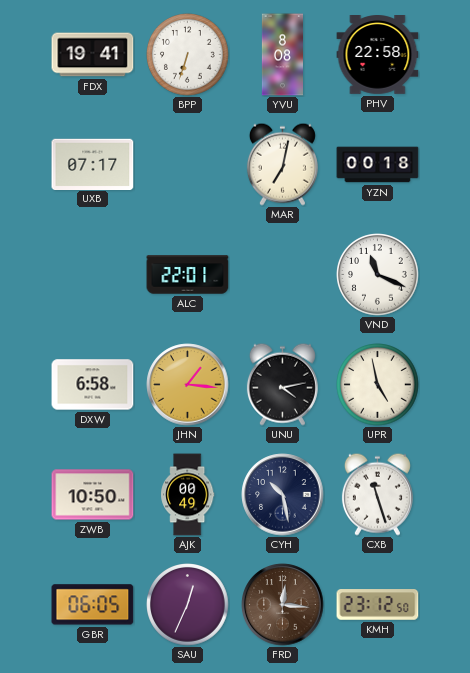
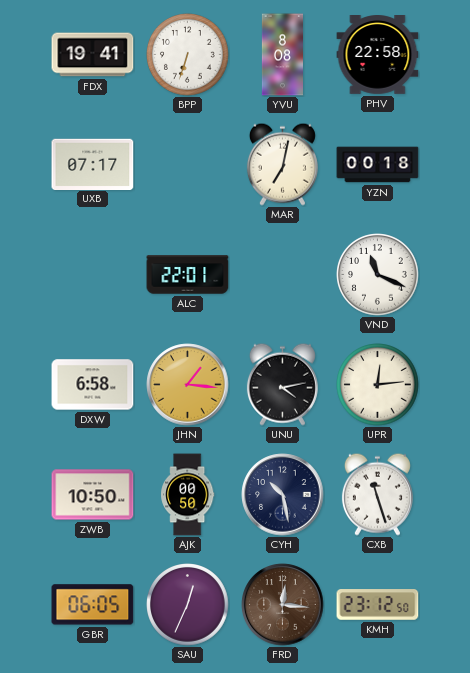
UPR: 4:58 -> 12:14 (378, 385)
AJK: 00:49 -> 00:50 (188, 495)
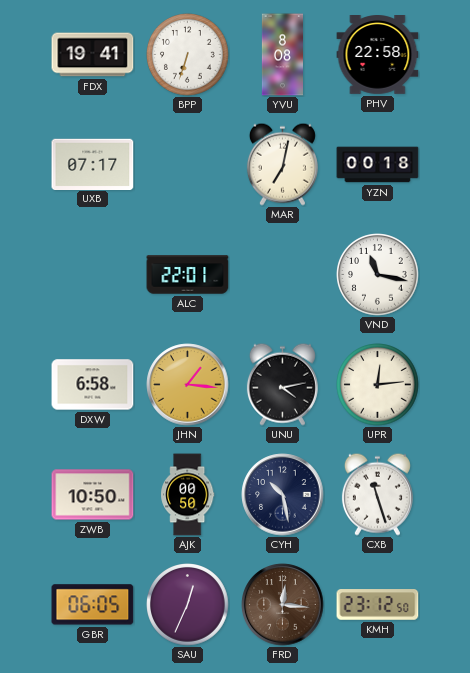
VND: 11:19 -> 11:17 (378, 275)
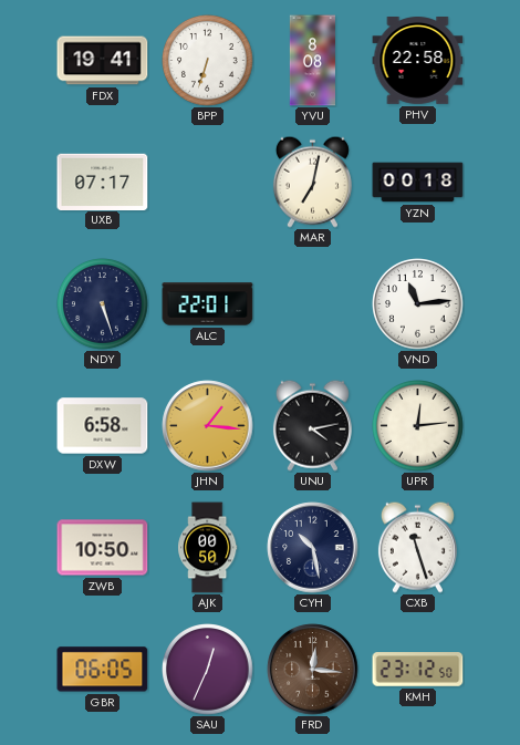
NDY: none -> 5:27 (103, 304)
VND: 11:17 -> 11:14 (418, 304)
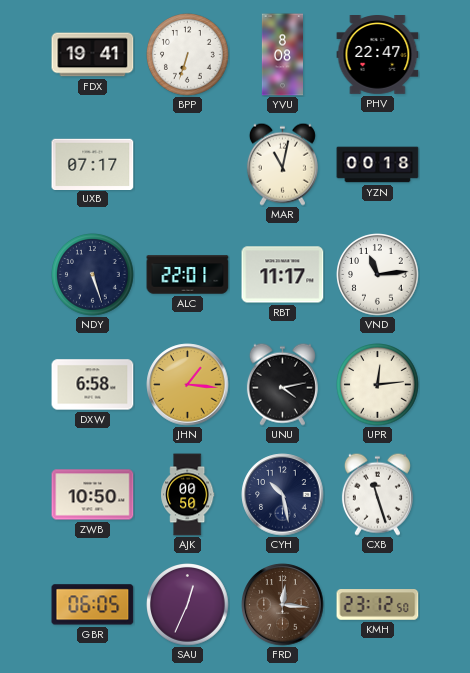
PHV: 22:58 -> 22:47 (378, 55)
MAR: 7:02 -> 11:02 (282, 164)
RBT: none -> 11:17 (283, 275)
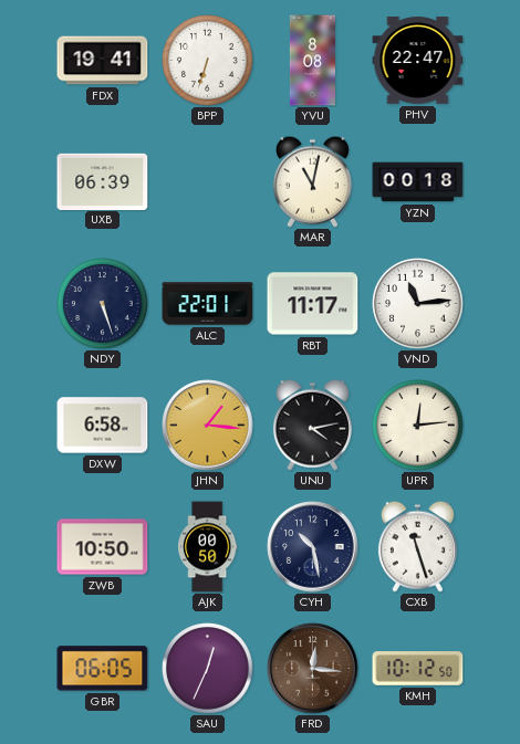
UXB: 07:17 -> 06:39 (103, 181)
KMH: 23:12 -> 10:12 (418, 669)
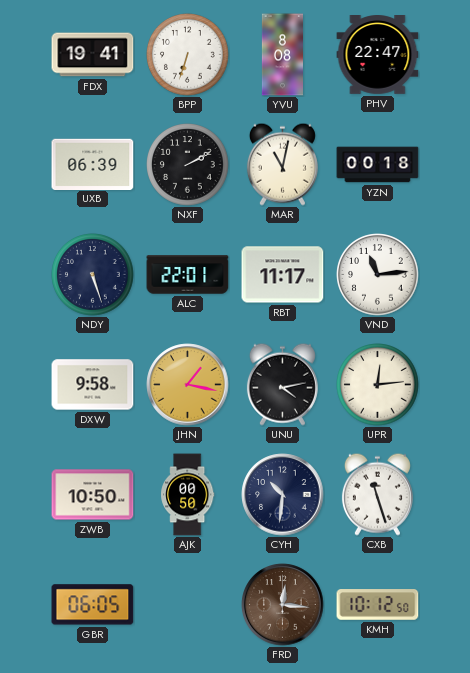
NXF: none -> 2:10 (188, 165)
DXW: 6:58 -> 9:58 (93, 385)
JHN: 1:16 -> 1:17 (188, 385)
CYH: 10:28 -> 10:31 (283, 495)
SAU: 12:34 -> none (208, 669)
